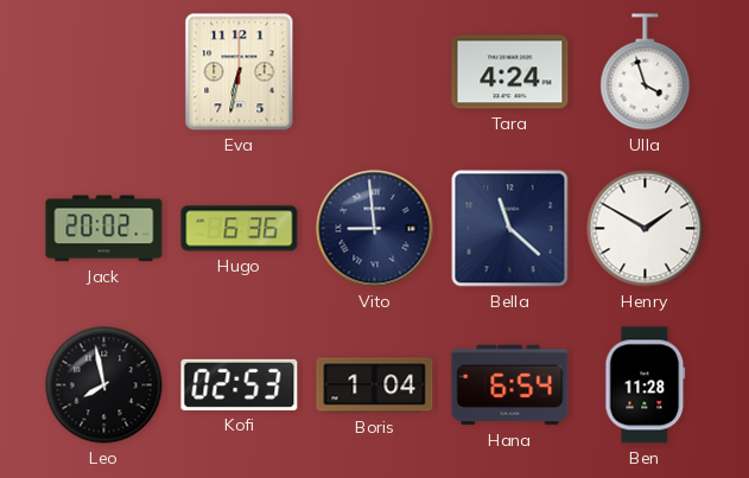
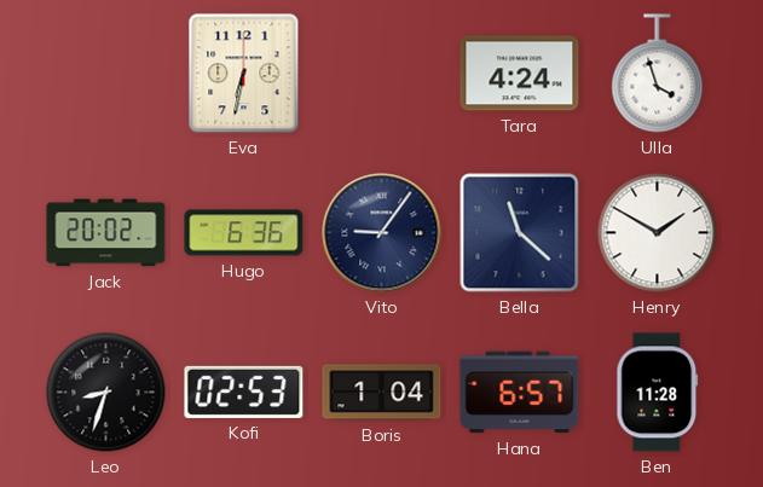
Vito: 8:59 -> 9:06 (382, 233)
Leo: 7:58 -> 8:33 (106, 393)
Hana: 6:54 -> 6:57 (520, 393)
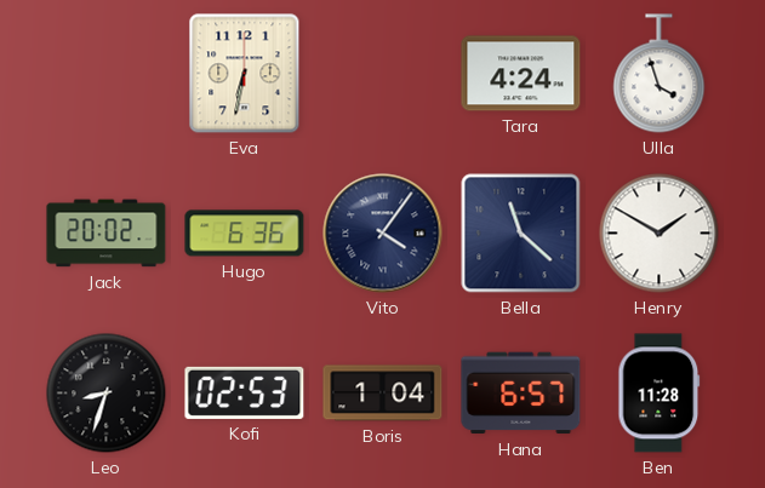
Vito: 9:06 -> 4:06 (383, 234)
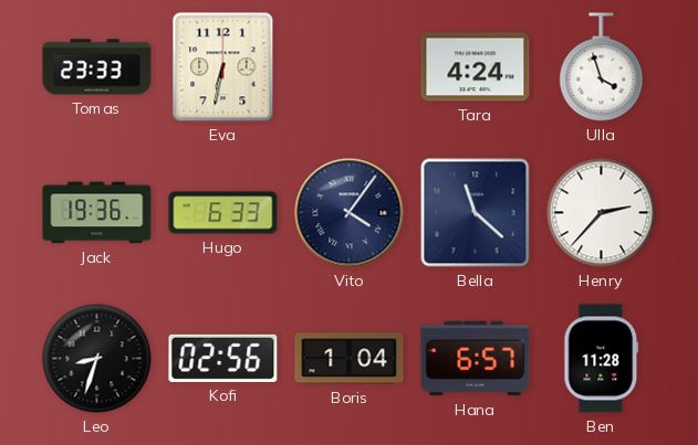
Tomas: none -> 23:33 (97, 67)
Jack: 20:02 -> 19:36 (97, 213)
Hugo: 6:36 -> 6:33 (223, 213)
Henry: 1:50 -> 2:37 (602, 213)
Kofi: 02:53 -> 02:56 (223, 358)
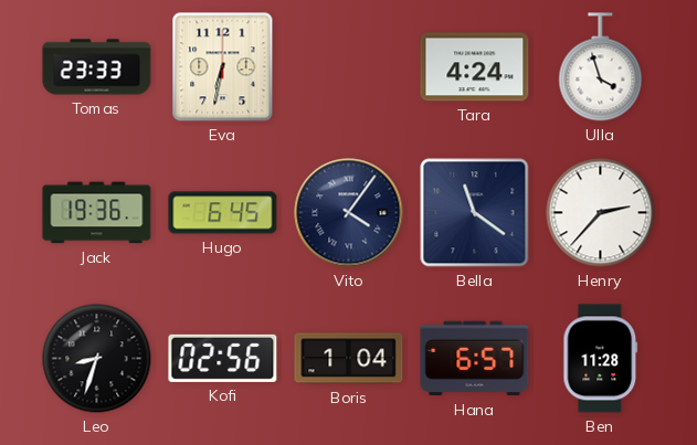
Hugo: 6:33 -> 6:45 (223, 213)
Bella: 11:22 -> 11:21 (475, 213)
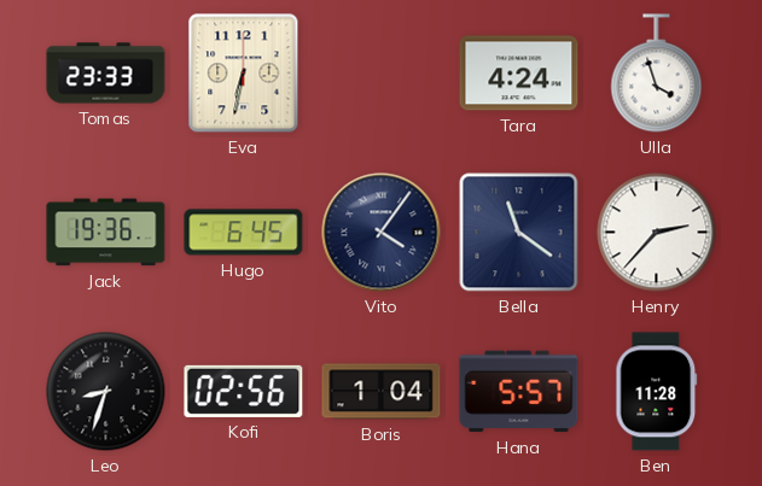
Hana: 6:57 -> 5:57 (519, 392)
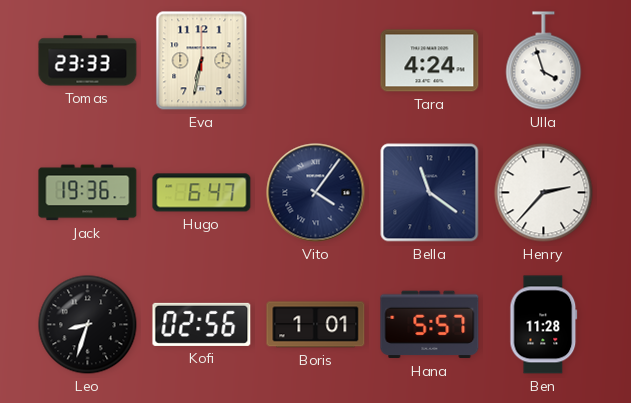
Hugo: 6:45 -> 6:47 (202, 193)
Boris: 1:04 -> 1:01 (316, 325)
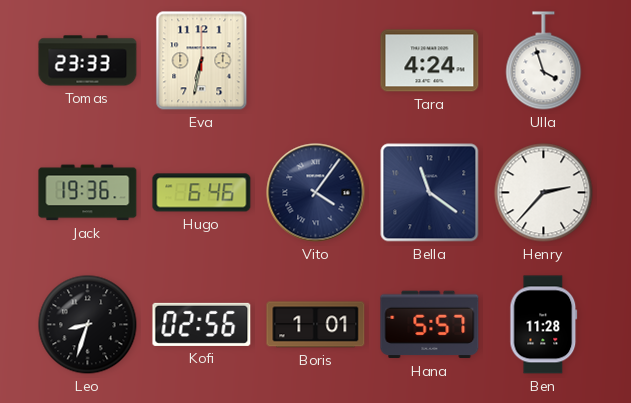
Hugo: 6:47 -> 6:46 (202, 193)
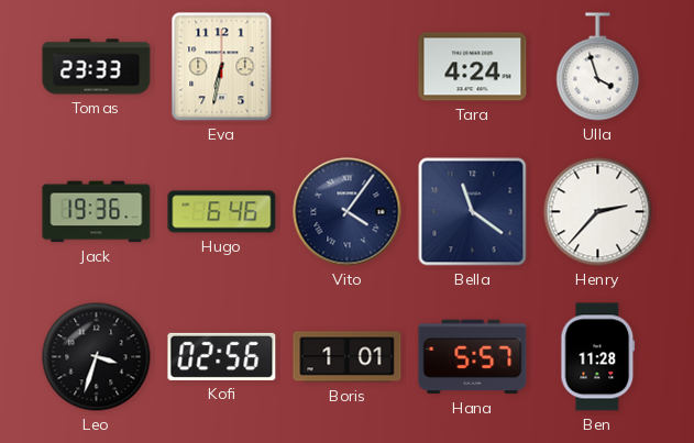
Leo: 8:33 -> 3:33 (97, 357)
